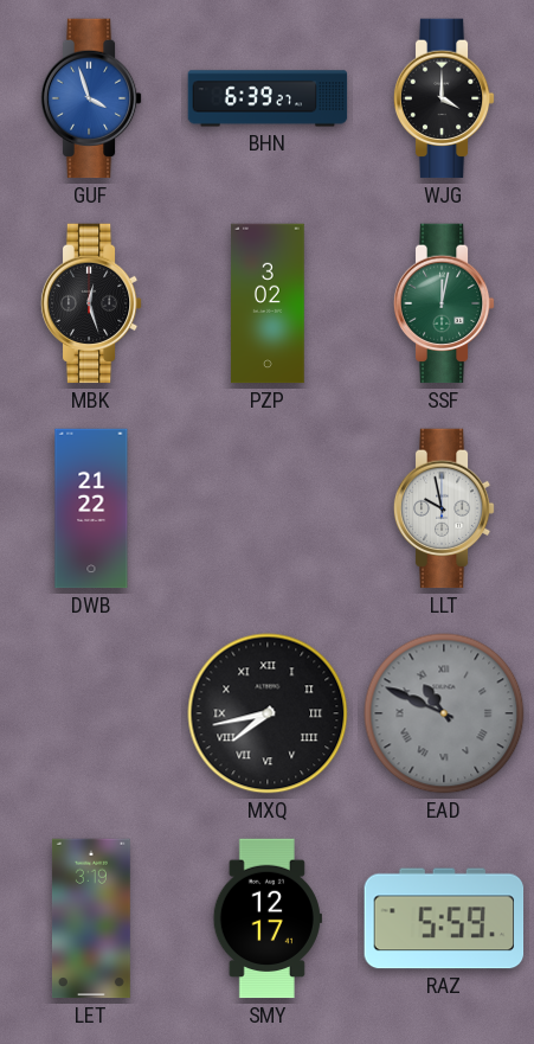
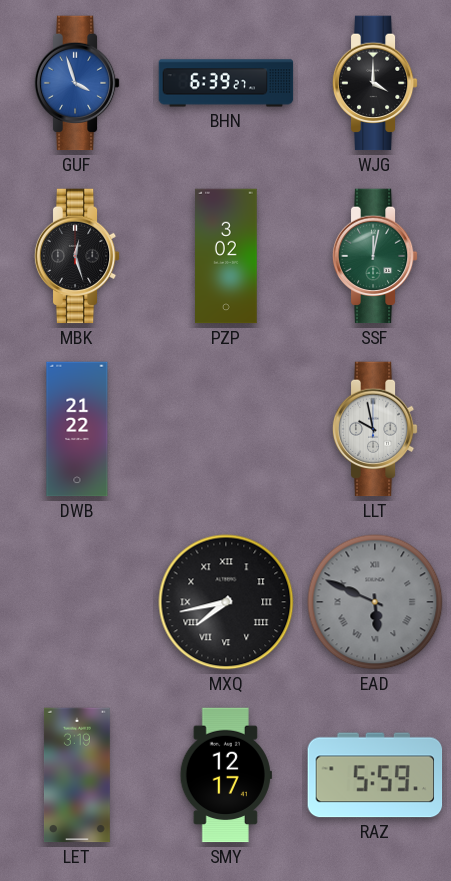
EAD: 10:49 -> 5:49 (375, 602)
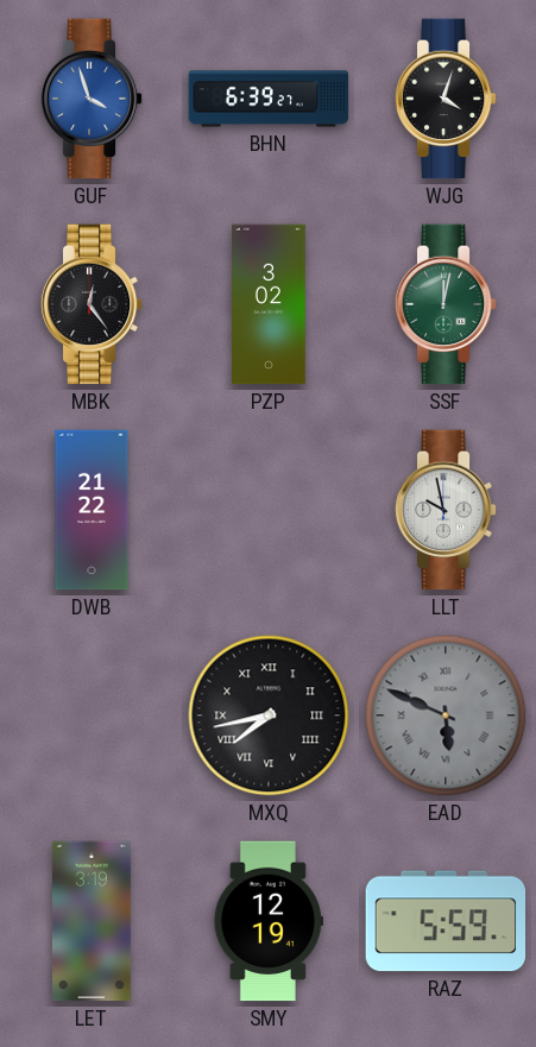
WJG: 4:00 -> 4:03 (446, 99)
MBK: 12:27 -> 12:24 (92, 304)
SMY: 12:17 -> 12:19 (269, 921)
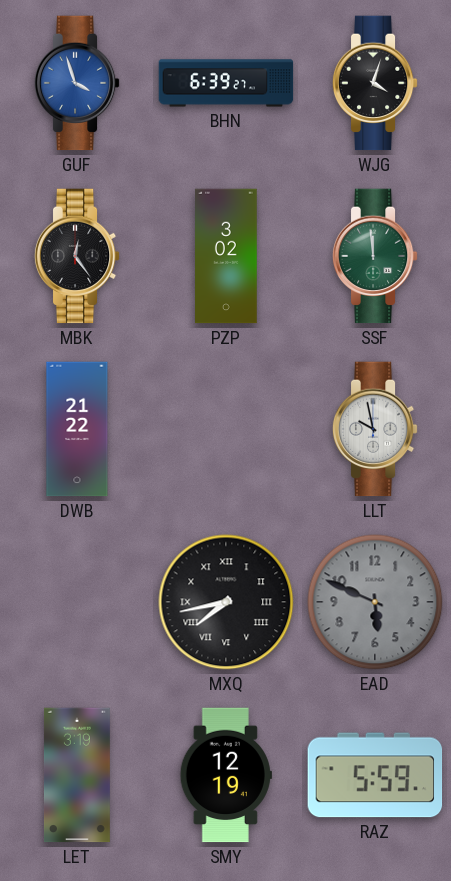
SSF: 12:02 -> 11:59 (375, 256)
EAD numerals: Roman -> Arabic (375, 602)
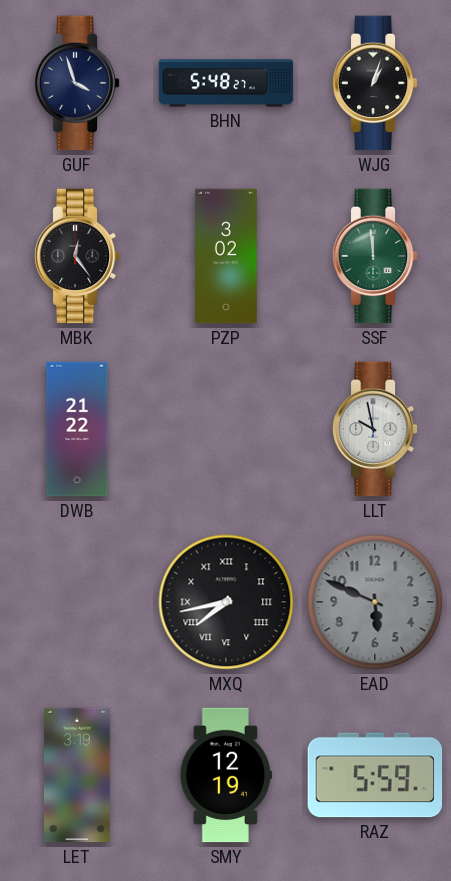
GUF dial: blue -> navy (77, 83)
BHN: 6:39 -> 5:48 (226, 83)
WJG: 4:03 -> 1:03 (375, 83)
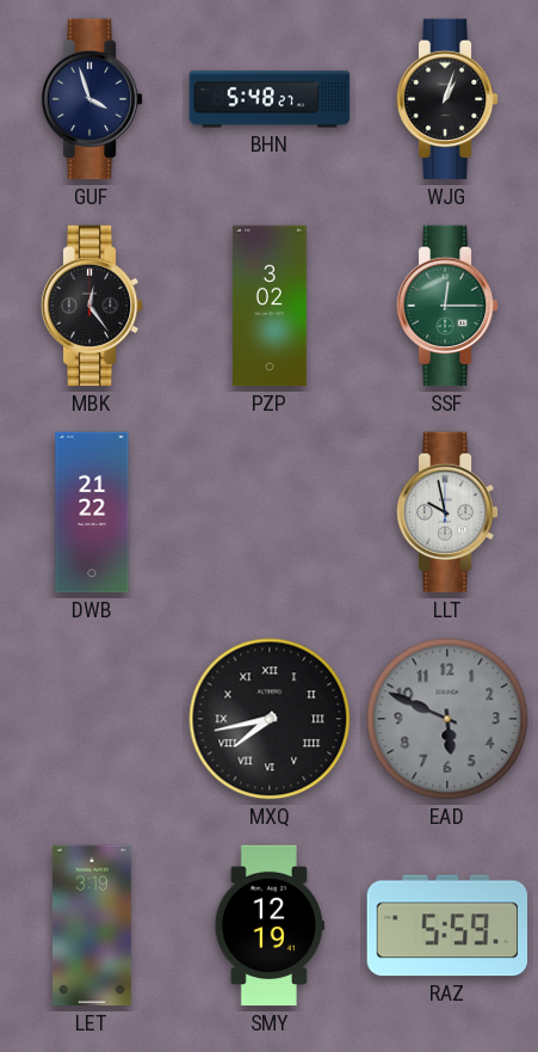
SSF: 11:59 -> 12:15 (447, 306)
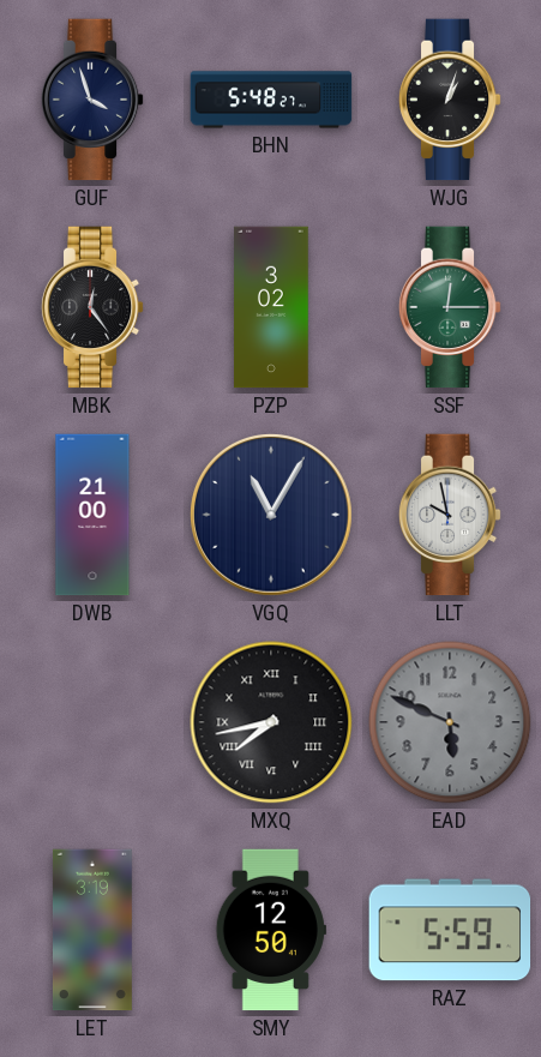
DWB: 21:22 -> 21:00 (92, 515)
VGQ: none -> 11:05 (271, 515)
SMY: 12:19 -> 12:50 (271, 930)
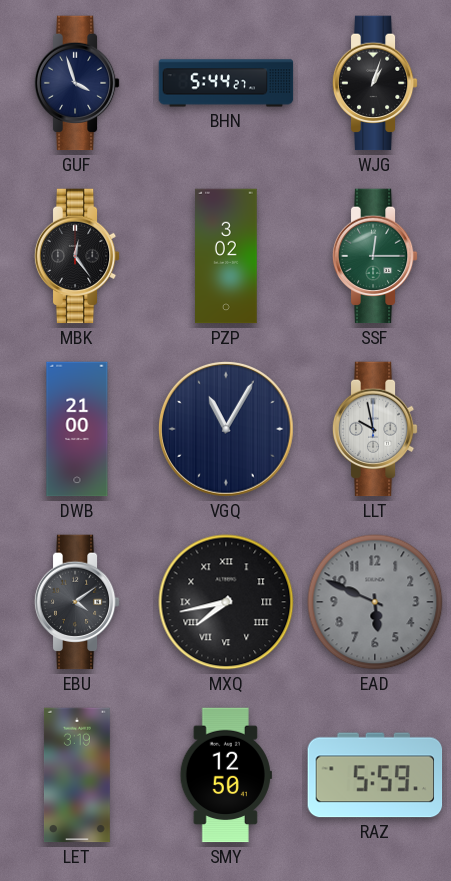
BHN: 5:48 -> 5:44 (226, 83)
EBU: none -> 4:09 (77, 602)
